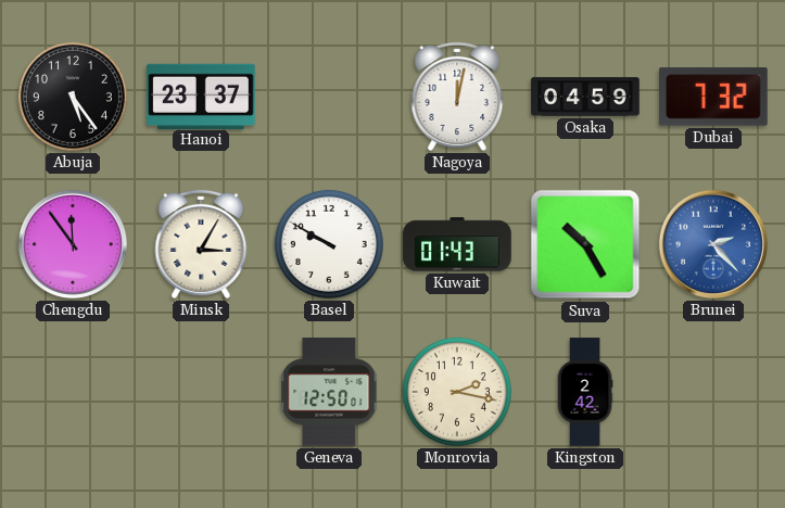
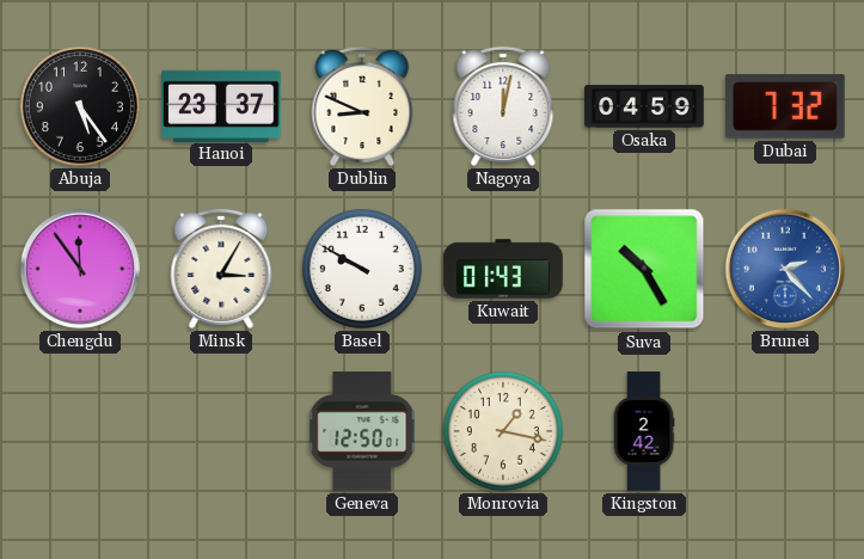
Dublin: none -> 8:49 (362, 106)
Monrovia: 2:17 -> 1:17 (503, 431)
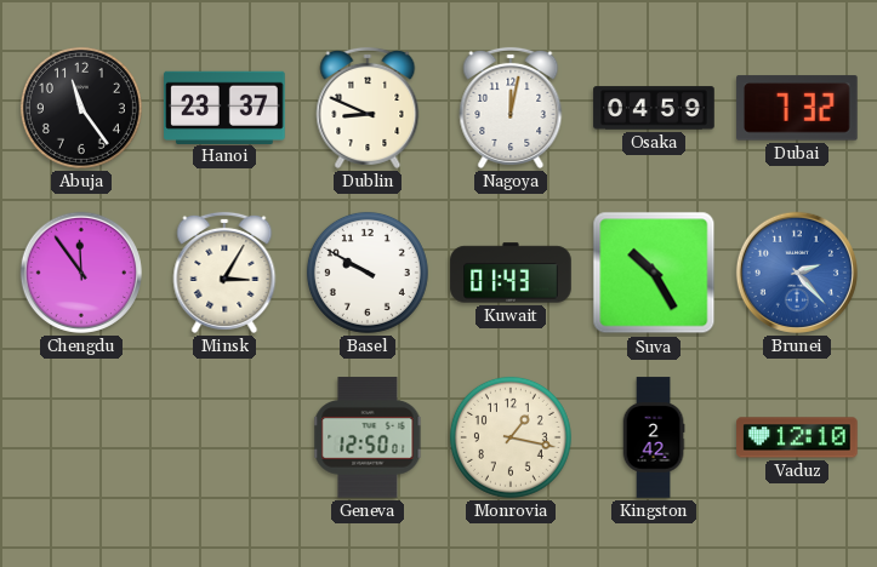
Abuja: 5:24 -> 11:24 (81, 108)
Vaduz: none -> 12:10 (797, 437)
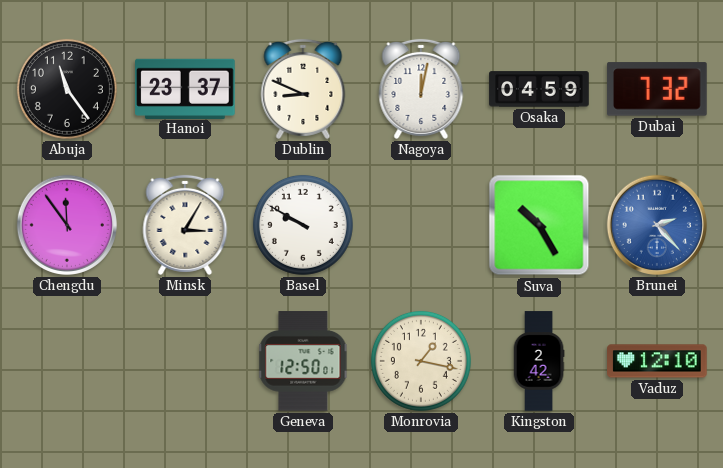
Kuwait: 01:43 -> none (511, 273)
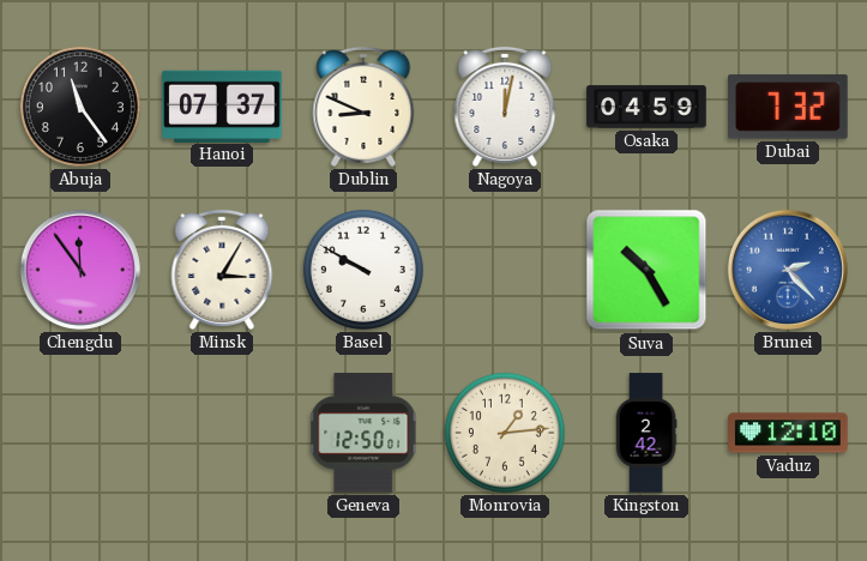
Hanoi: 23:37 -> 07:37 (222, 105)
Monrovia: 1:17 -> 1:14 (505, 433)
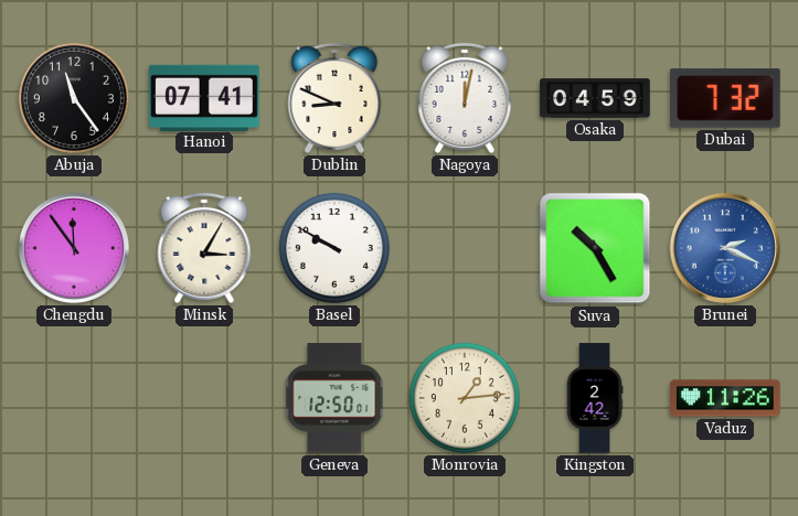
Hanoi: 07:37 -> 07:41 (204, 97)
Brunei: 2:23 -> 2:19 (725, 248)
Vaduz: 12:10 -> 11:26 (725, 398)
